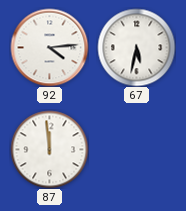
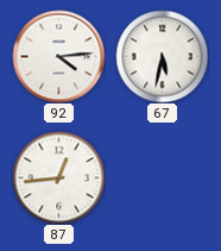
87: 11:59 -> 12:44 (58, 177)
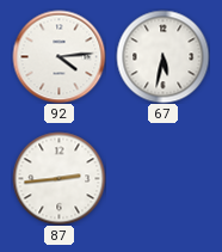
87: 12:44 -> 2:44 (58, 178)
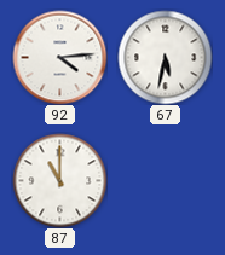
87: 2:44 -> 11:00 (59, 180)
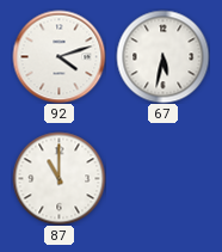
92: 4:14 -> 4:12 (58, 56)
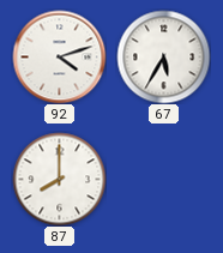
67: 5:32 -> 5:35 (163, 56)
87: 11:00 -> 8:00 (59, 179)
